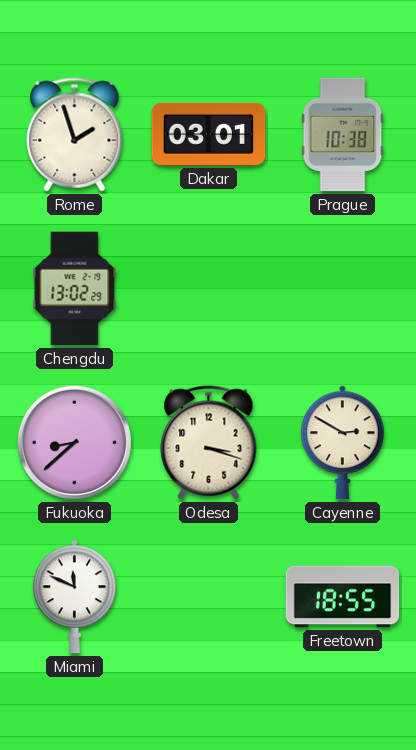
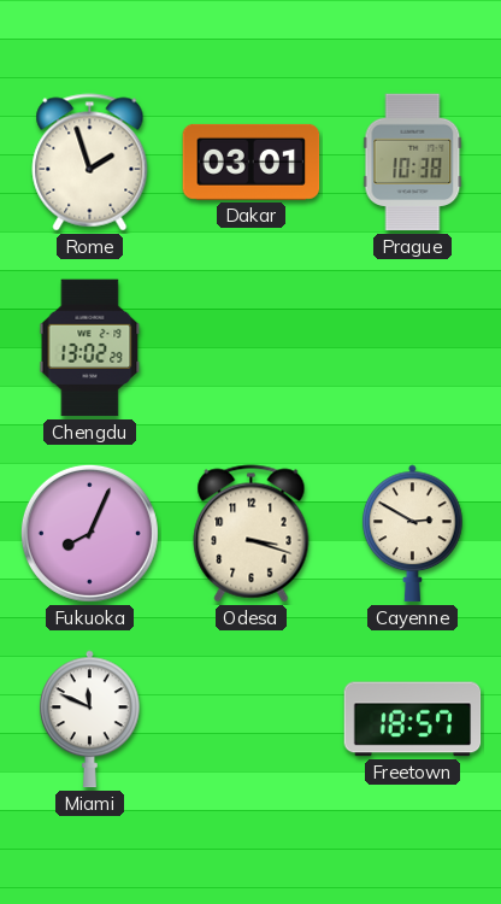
Fukuoka: 8:38 -> 8:04 (89, 533)
Freetown: 18:55 -> 18:57 (413, 720)
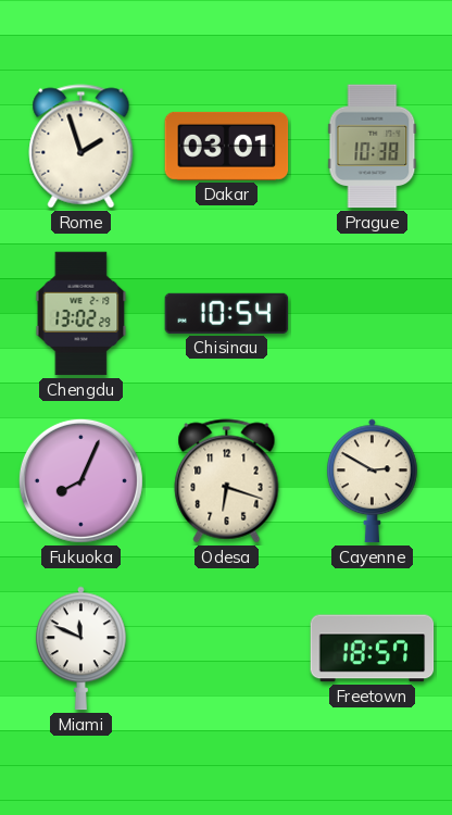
Chisinau: none -> 10:54 (227, 313)
Odesa: 3:18 -> 6:18 (227, 481)
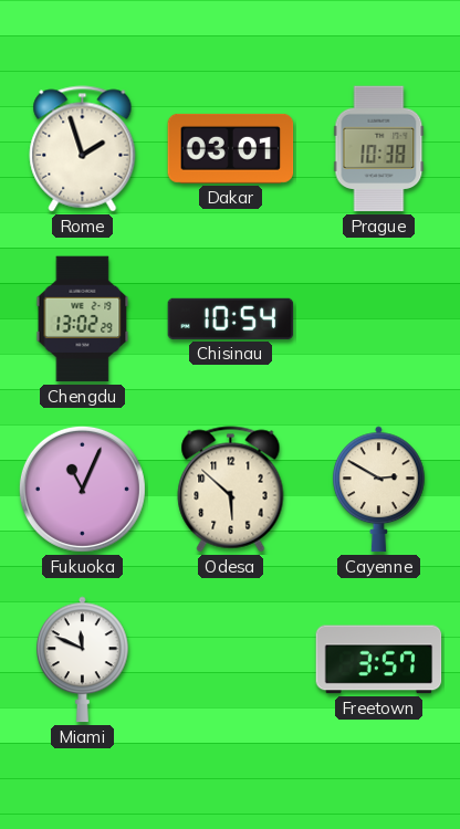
Fukuoka: 8:04 -> 11:04 (82, 489)
Odesa: 6:18 -> 5:52 (231, 490)
Freetown: 18:57 -> 3:57 (379, 660)
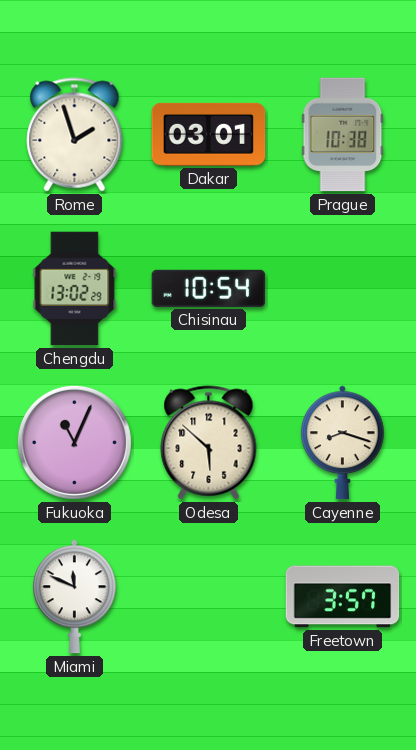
Cayenne: 2:50 -> 8:18 (343, 443)
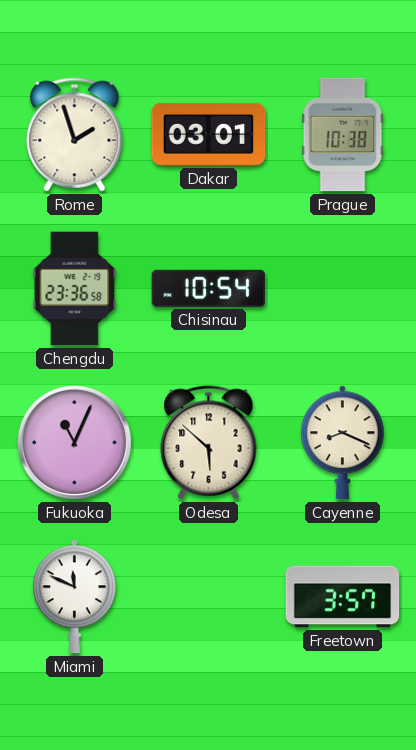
Chengdu: 13:02 -> 23:36 (75, 289)
Cayenne: 8:18 -> 8:19 (343, 443)
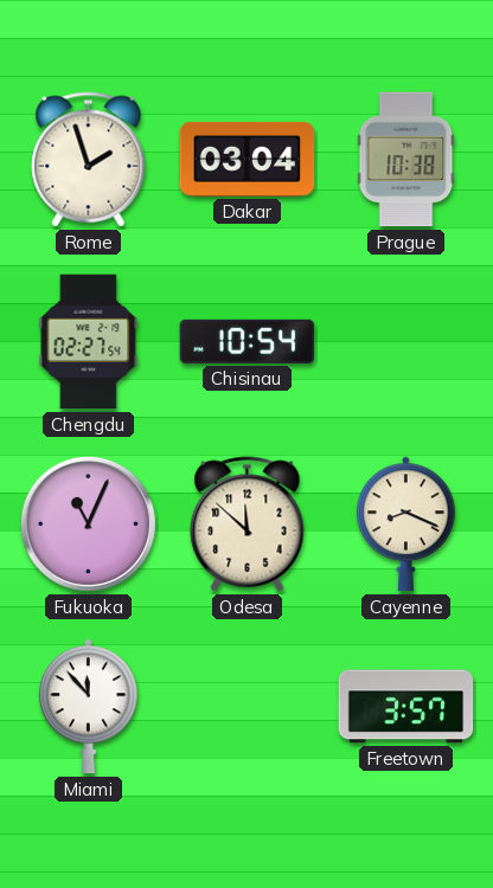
Dakar: 03:01 -> 03:04 (248, 159)
Chengdu: 23:36 -> 02:27 (89, 342)
Odesa: 5:52 -> 11:52 (248, 525)
Miami: 11:49 -> 11:53 (89, 707)
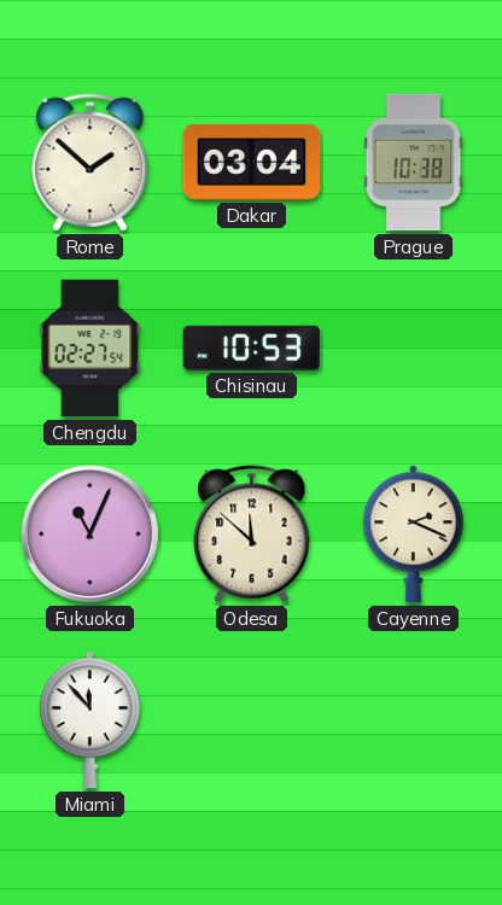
Rome: 1:57 -> 1:52 (91, 163)
Chisinau: 10:54 -> 10:53 (252, 348)
Cayenne: 8:19 -> 2:19 (414, 535)
Freetown: 3:57 -> none (406, 707)
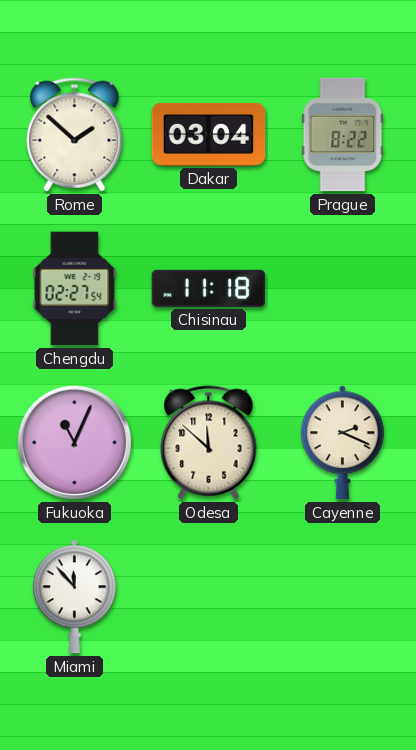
Prague: 10:38 -> 8:22 (343, 135)
Chisinau: 10:53 -> 11:18 (209, 288)
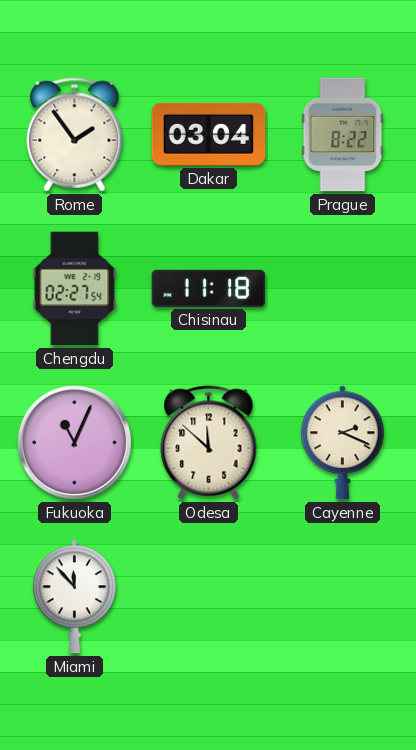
Rome: 1:52 -> 1:54 (75, 135)
